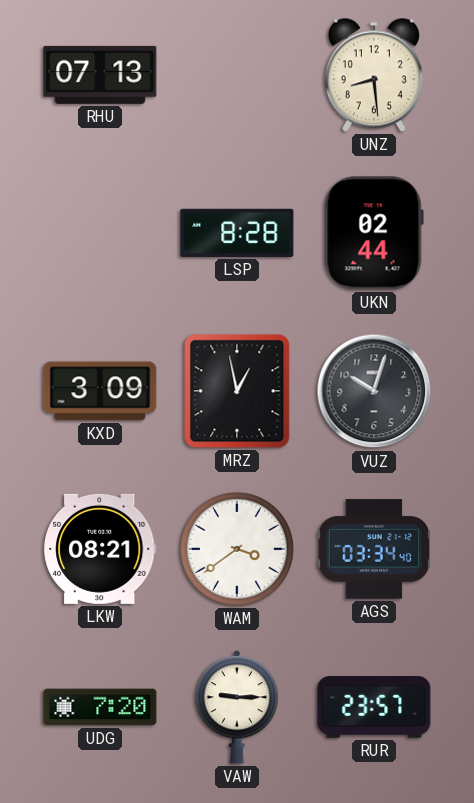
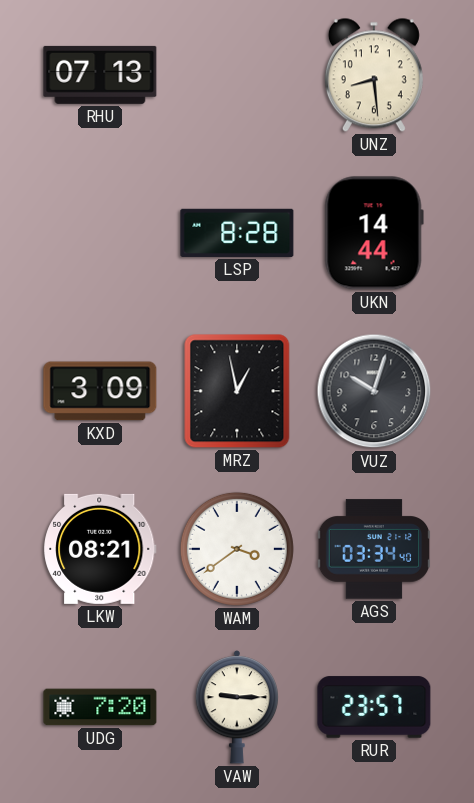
UKN: 02:44 -> 14:44 (374, 233)
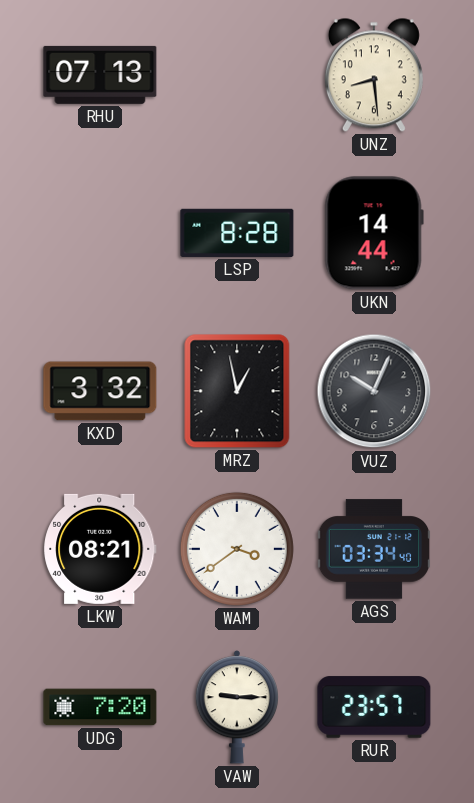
KXD: 3:09 -> 3:32 (100, 391)
VUZ: 10:03 -> 10:04 (374, 391)
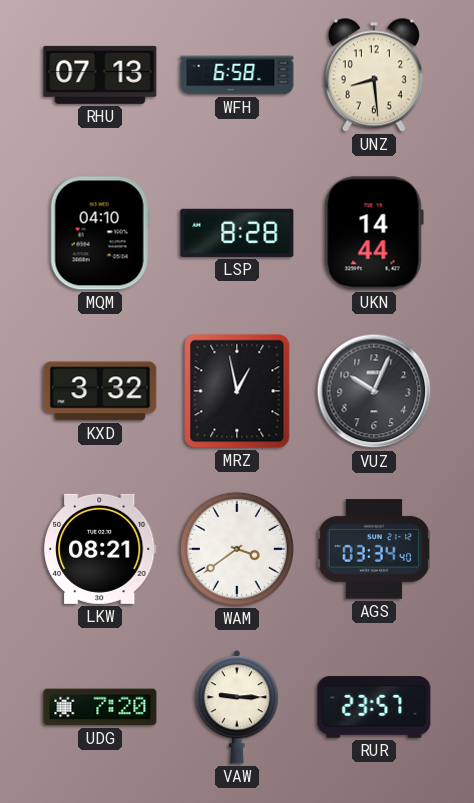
WFH: none -> 6:58 (237, 75)
MQM: none -> 04:10 (100, 233)
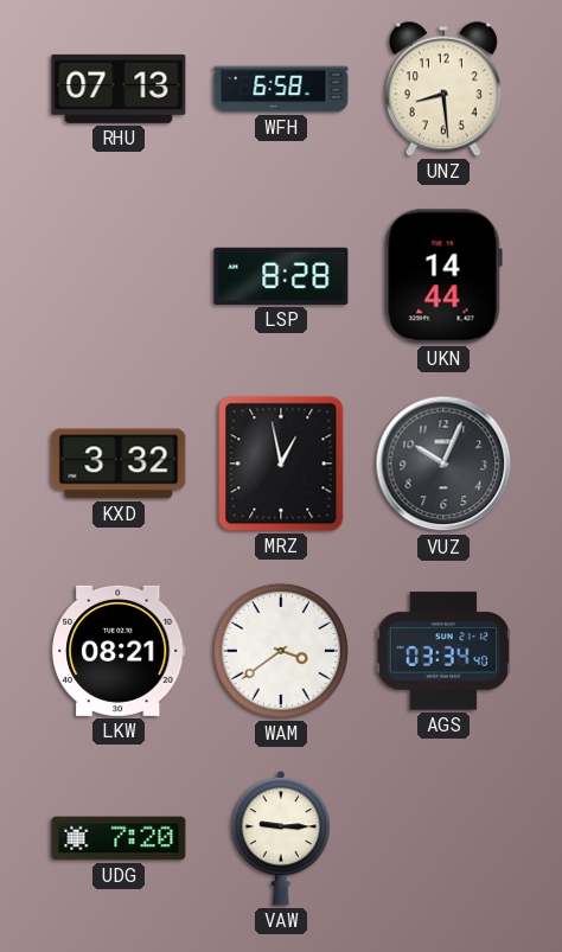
MQM: 04:10 -> none (100, 233)
RUR: 23:57 -> none (374, 707)
